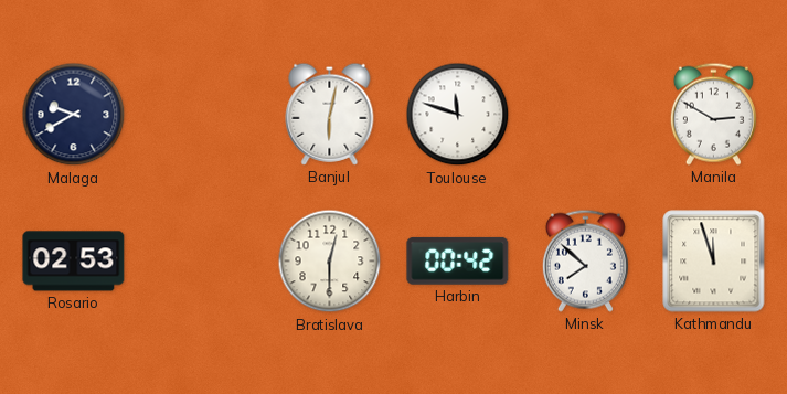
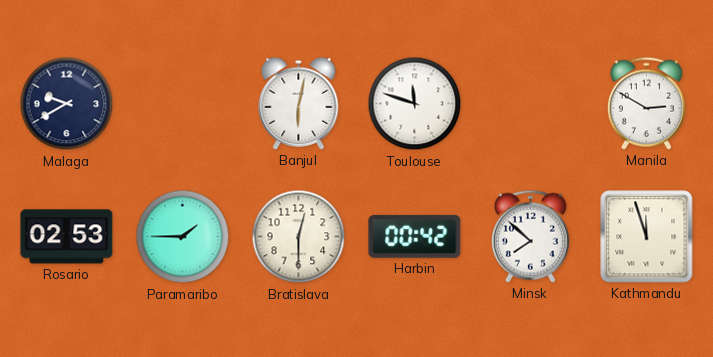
Paramaribo: none -> 1:45 (183, 237)
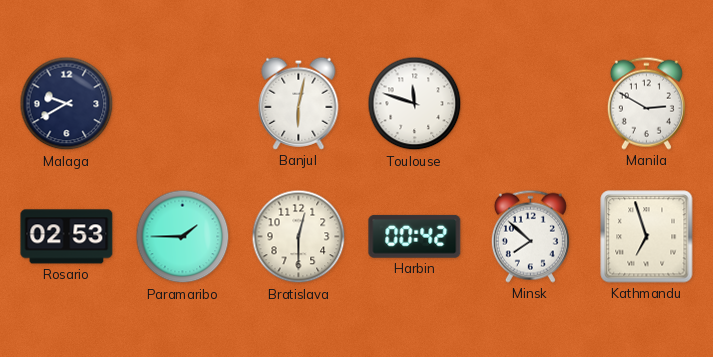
Kathmandu: 11:57 -> 6:57 (647, 237)
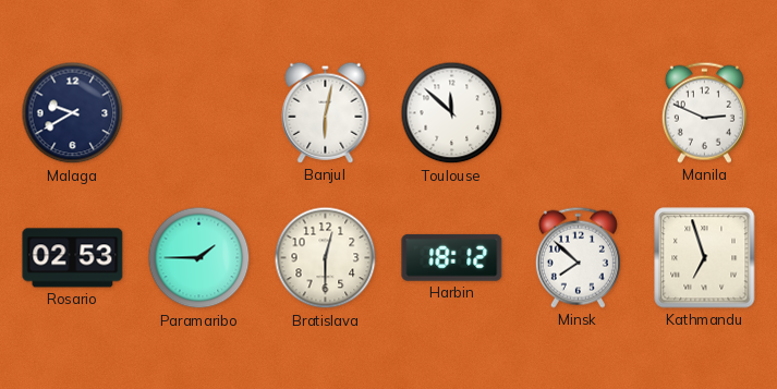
Toulouse: 11:48 -> 11:52 (452, 113)
Manila: 2:50 -> 2:49 (704, 112)
Harbin: 00:42 -> 18:12 (452, 257)
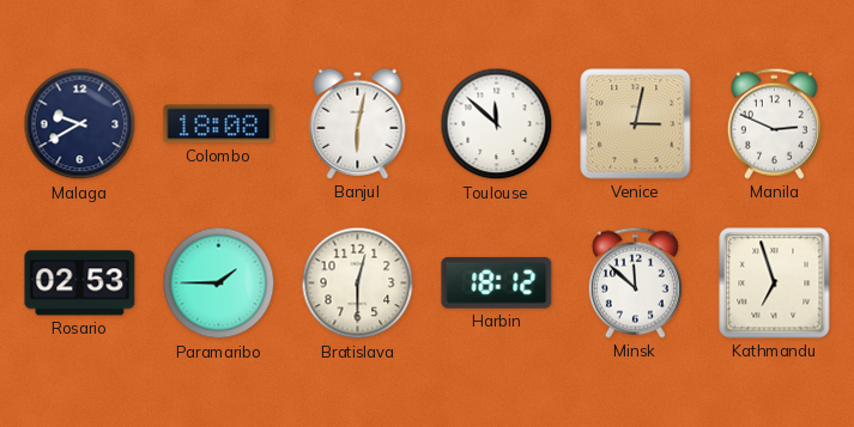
Colombo: none -> 18:08 (219, 124)
Venice: none -> 3:02 (636, 124)
Minsk: 7:52 -> 11:52 (635, 282)
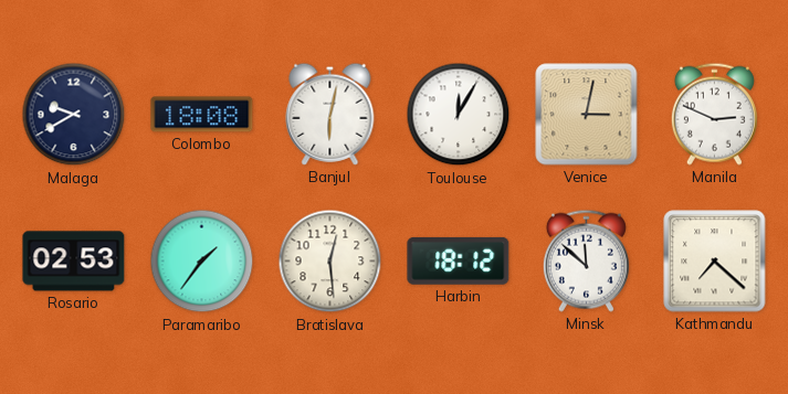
Toulouse: 11:52 -> 12:05 (459, 115)
Paramaribo: 1:45 -> 1:36 (202, 262)
Bratislava: 12:30 -> 12:29 (330, 262)
Kathmandu: 6:57 -> 7:22 (715, 262)
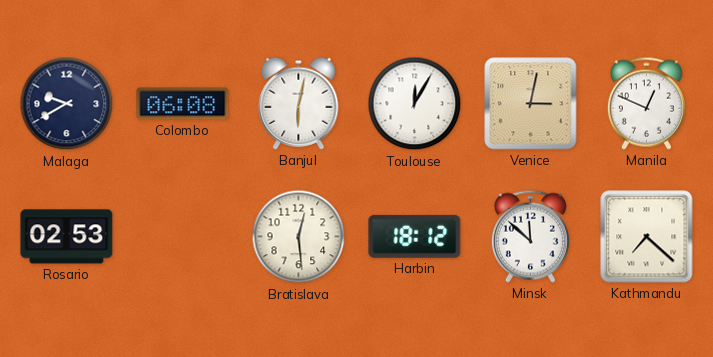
Colombo: 18:08 -> 06:08 (183, 104)
Manila: 2:49 -> 12:49 (646, 103)
Paramaribo: 1:36 -> none (202, 262)
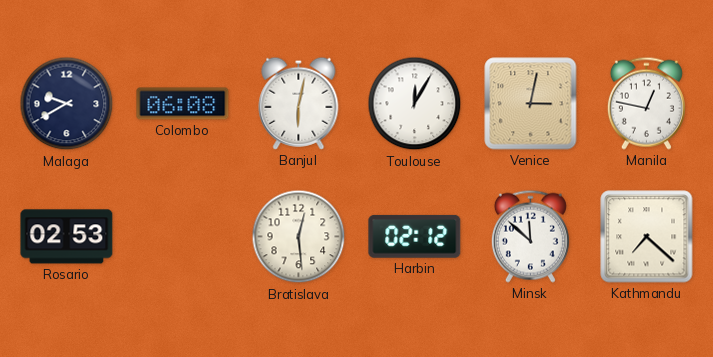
Manila: 12:49 -> 12:47 (646, 103)
Harbin: 18:12 -> 02:12 (415, 236)
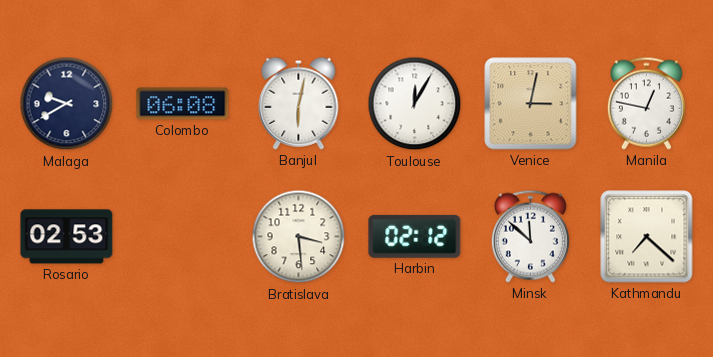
Bratislava: 12:29 -> 3:29 (299, 237)
